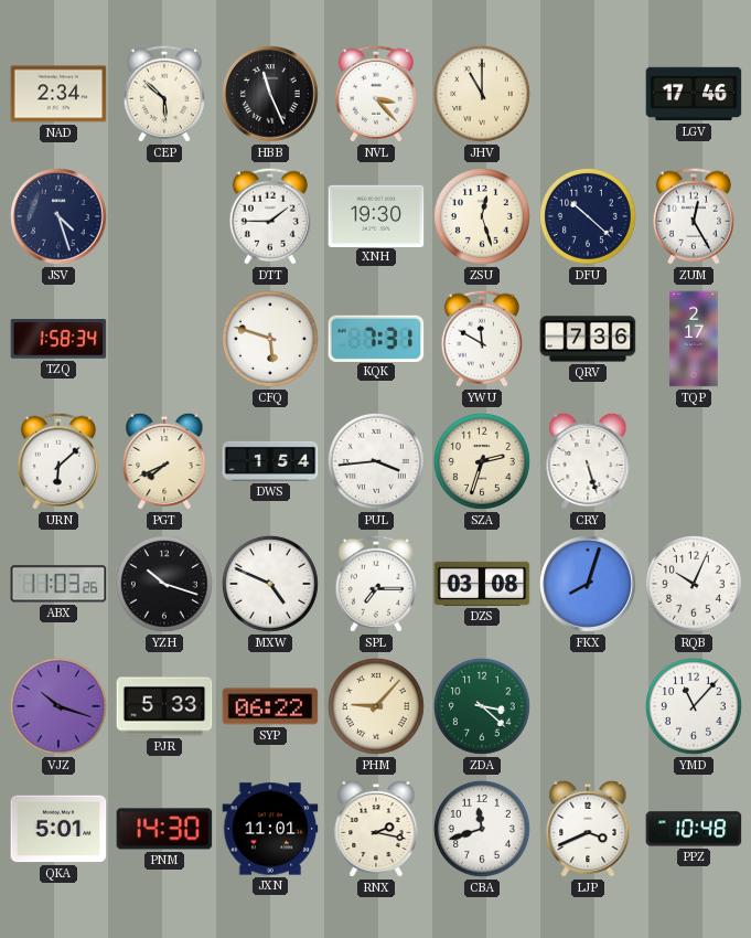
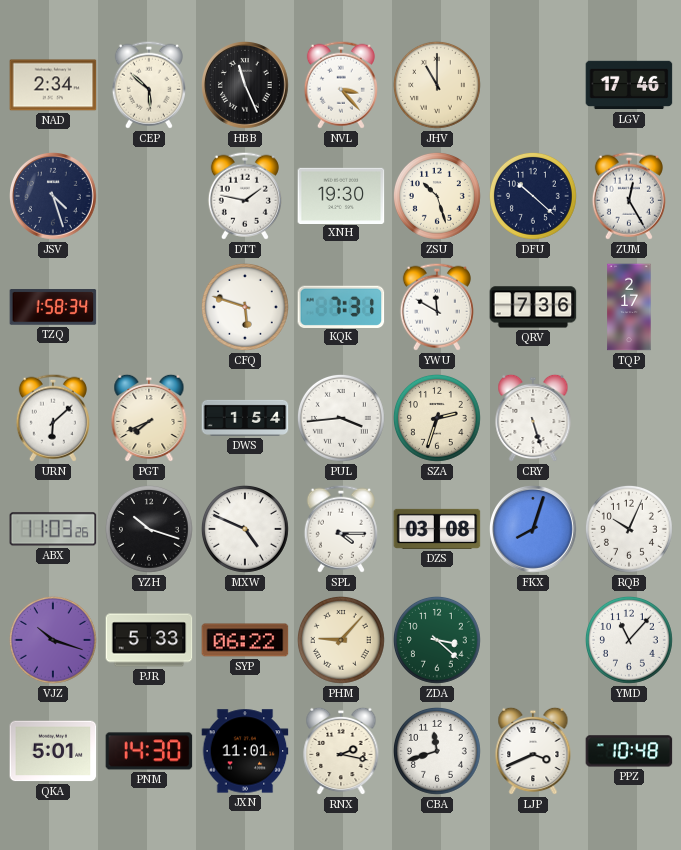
DTT: 1:45 -> 1:47 (245, 196)
ZSU: 12:27 -> 10:27 (437, 196)
SPL: 7:15 -> 4:15 (341, 529)
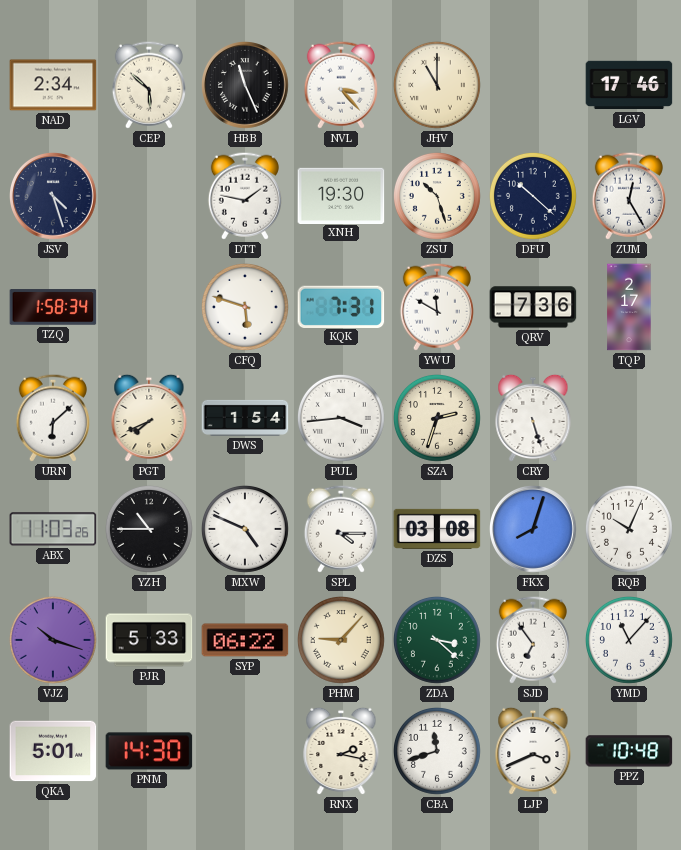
YZH: 10:18 -> 10:45 (149, 529)
SJD: none -> 6:54 (533, 640)
JXN: 11:01 -> none (245, 751)
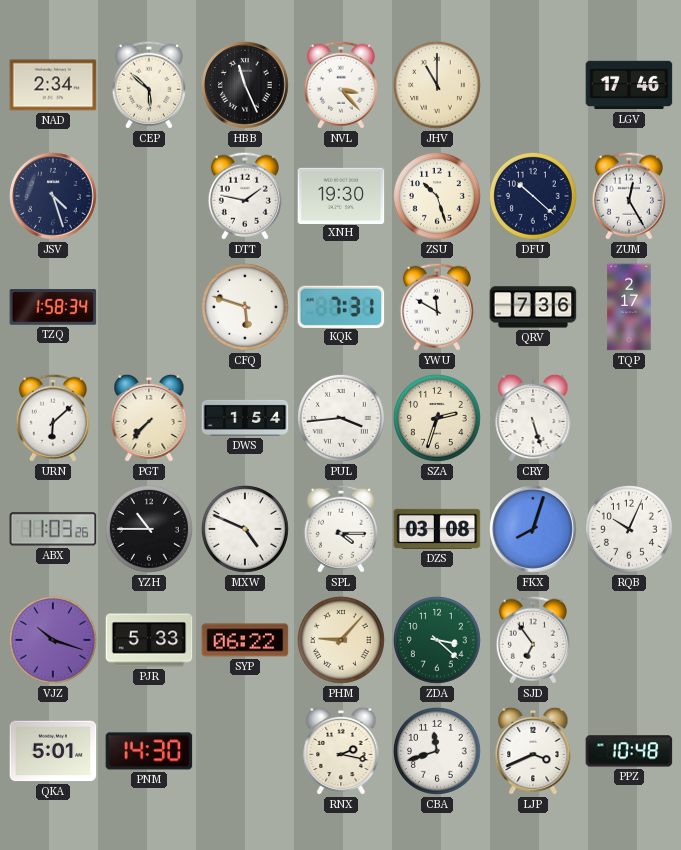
PGT: 7:41 -> 7:37 (149, 418)
YMD: 11:07 -> none (629, 640)
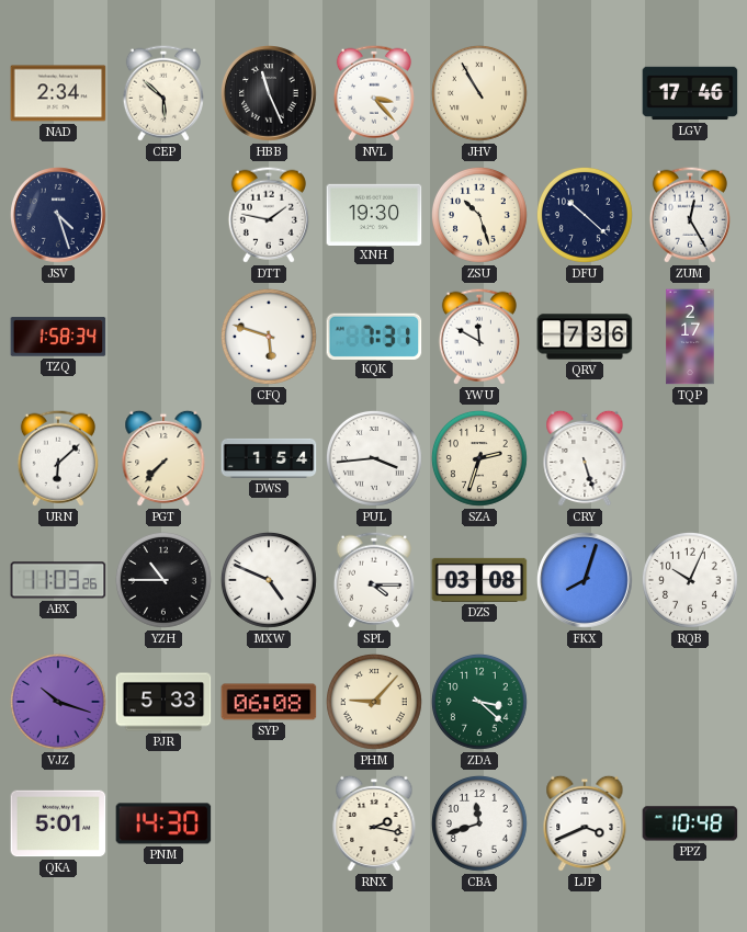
JHV: 11:00 -> 10:55 (479, 93)
SYP: 06:22 -> 06:08 (269, 702)
SJD: 6:54 -> none (533, 640)
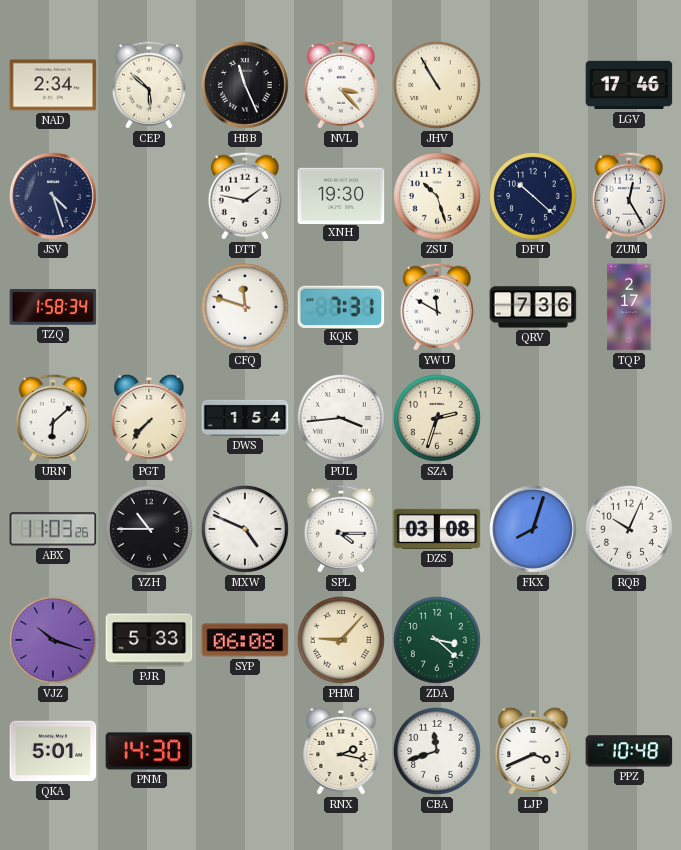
CFQ: 5:48 -> 11:48 (245, 307)
CRY: 5:27 -> none (585, 458)
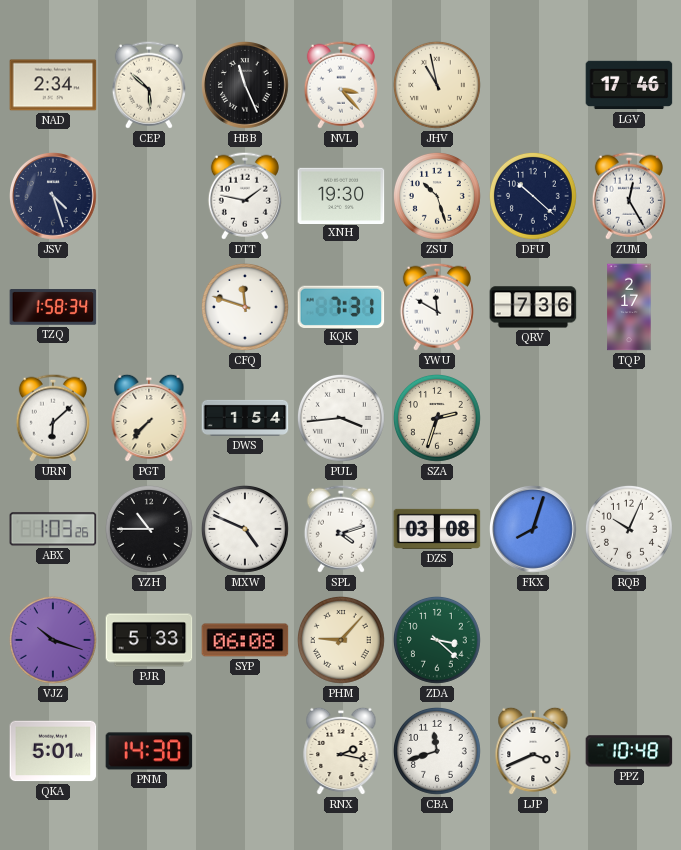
JHV: 10:55 -> 10:58 (437, 85)
ABX: 11:03 -> 1:03 (53, 529)
SPL: 4:15 -> 4:12 (341, 529)
